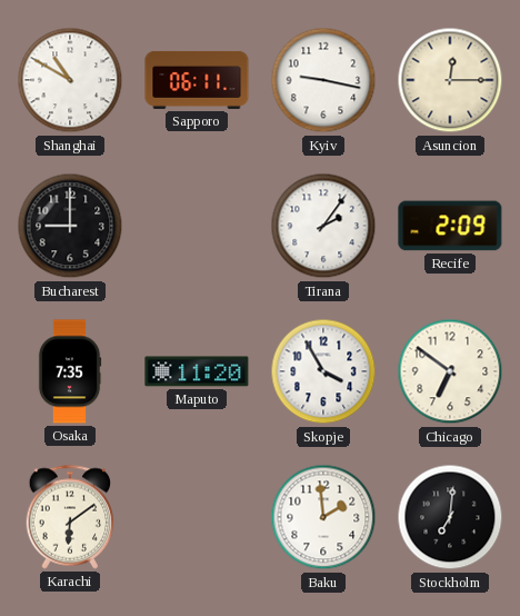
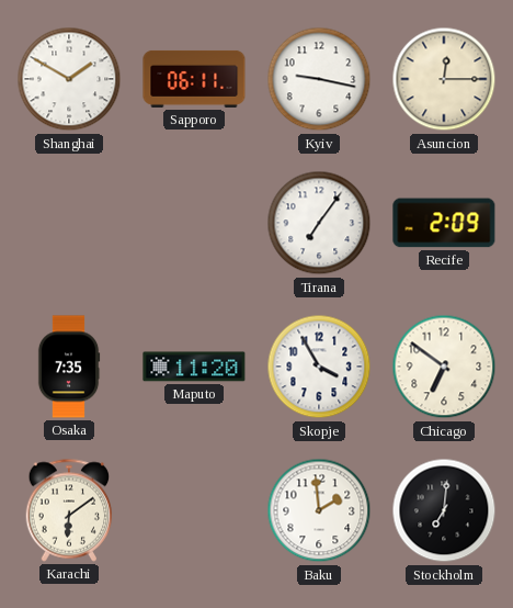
Shanghai: 10:50 -> 1:50 (69, 79)
Bucharest: 9:00 -> none (70, 226)
Tirana: 2:06 -> 7:06 (319, 223)
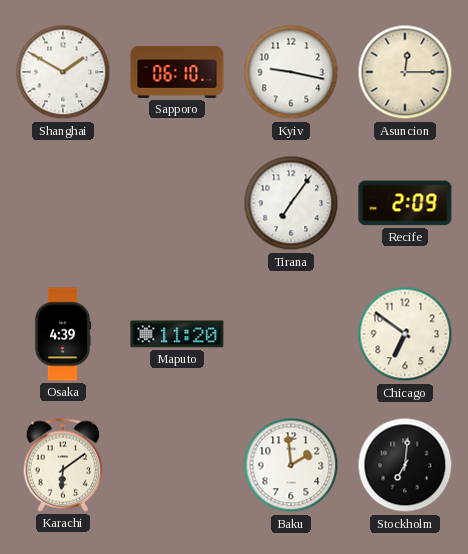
Sapporo: 06:11 -> 06:10 (177, 72)
Osaka: 7:35 -> 4:39 (63, 334)
Skopje: 3:55 -> none (319, 367)
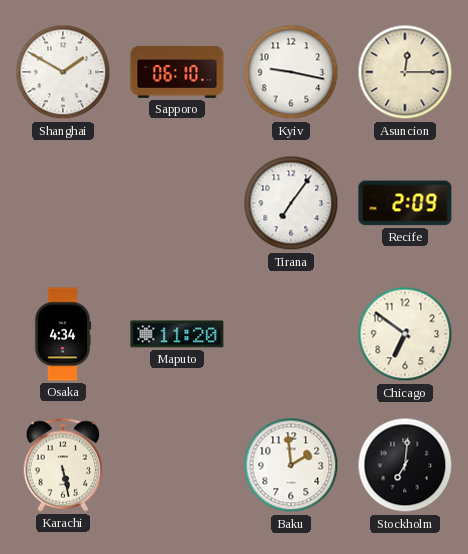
Osaka: 4:39 -> 4:34 (63, 334)
Karachi: 6:09 -> 5:28 (63, 465)
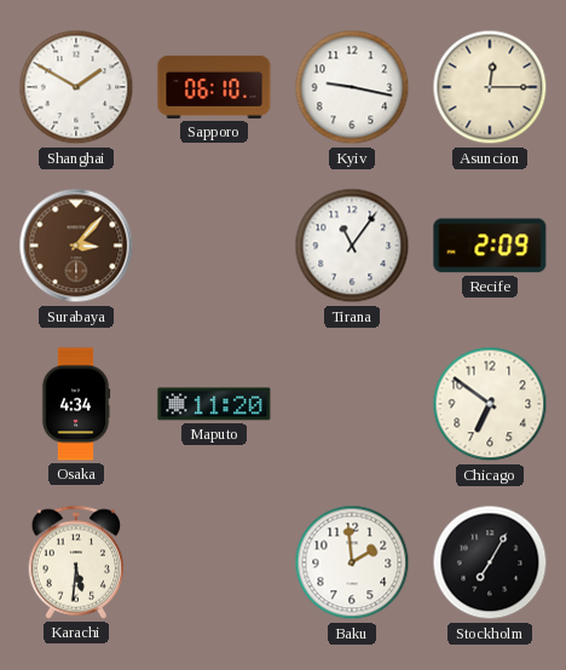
Surabaya: none -> 3:07 (76, 246)
Tirana: 7:06 -> 11:06 (352, 246)
Karachi: 5:28 -> 5:31 (76, 562)
Stockholm: 7:01 -> 7:05 (490, 562)
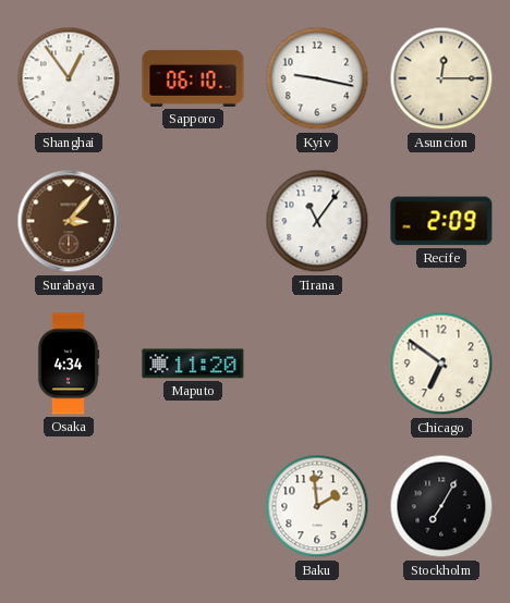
Shanghai: 1:50 -> 12:54 (69, 78)
Karachi: 5:31 -> none (76, 562)
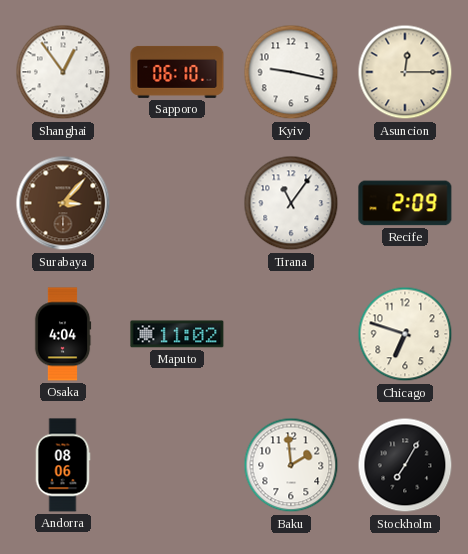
Osaka: 4:34 -> 4:04 (63, 334)
Maputo: 11:20 -> 11:02 (177, 334)
Chicago: 6:51 -> 6:48 (405, 334)
Andorra: none -> 08:06 (63, 465)
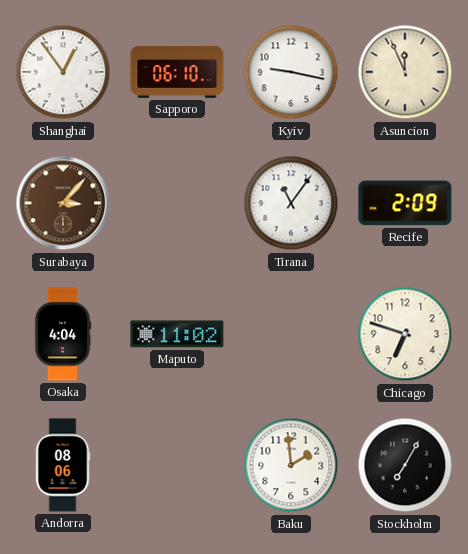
Asuncion: 12:15 -> 11:56 (405, 72)
